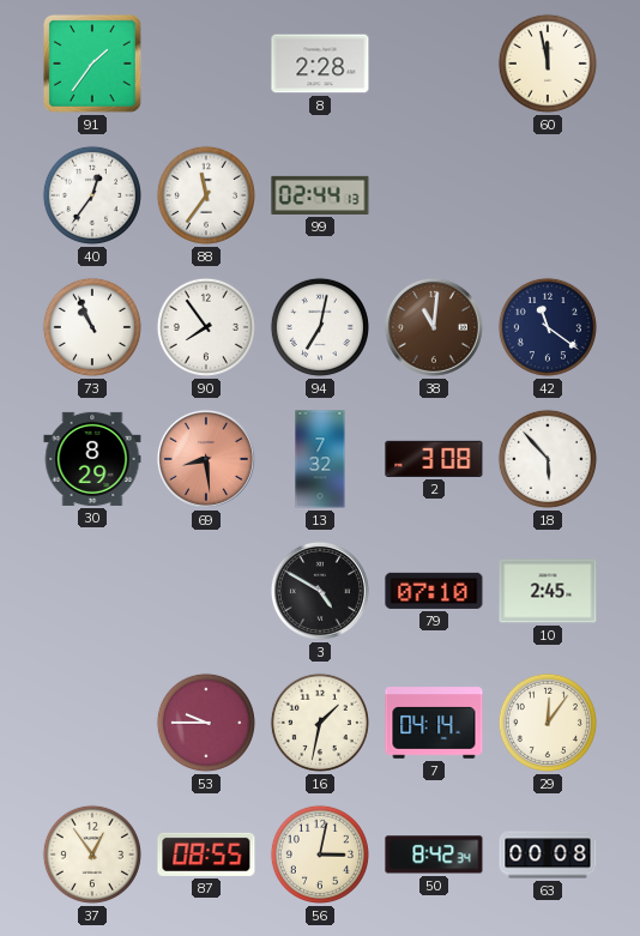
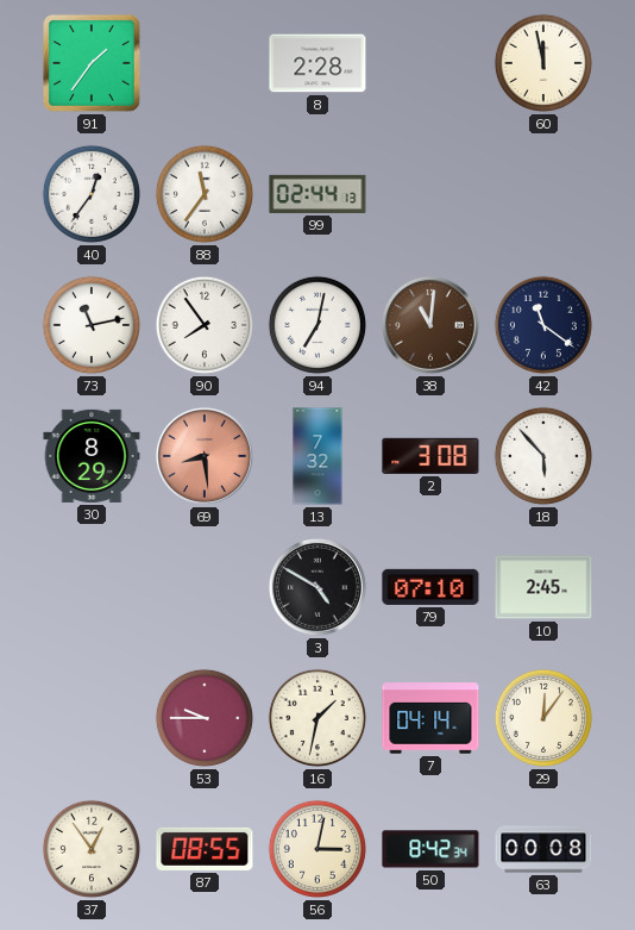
73: 10:56 -> 11:13 (92, 325)
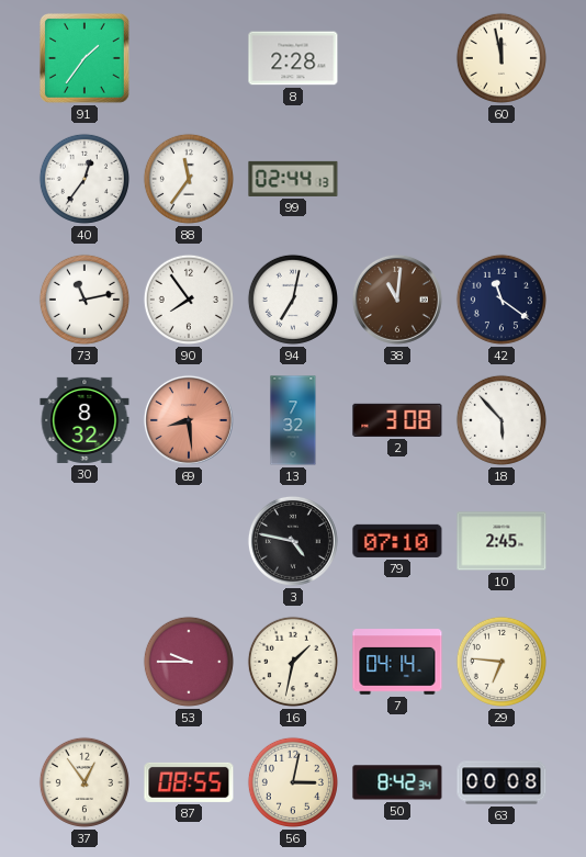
30: 8:29 -> 8:32 (84, 420)
3: 4:50 -> 4:47 (293, 541)
29: 12:06 -> 6:46 (502, 662)
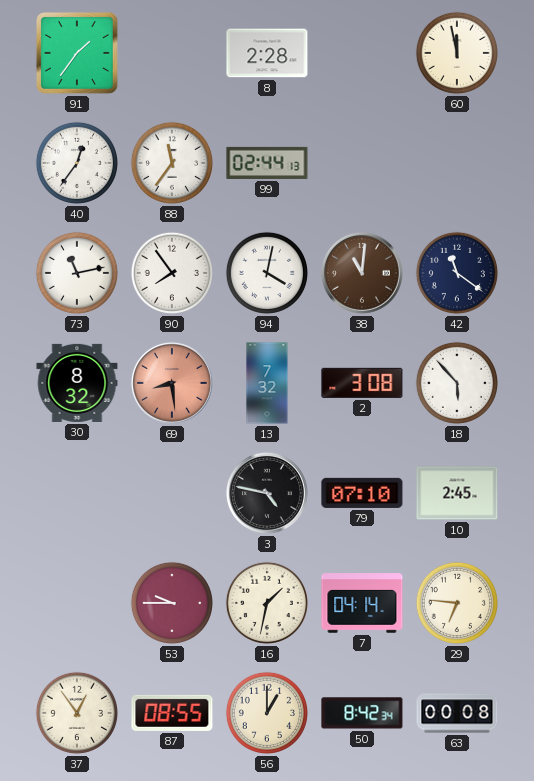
94: 7:02 -> 4:02 (267, 273)
56: 3:02 -> 1:00 (267, 713)
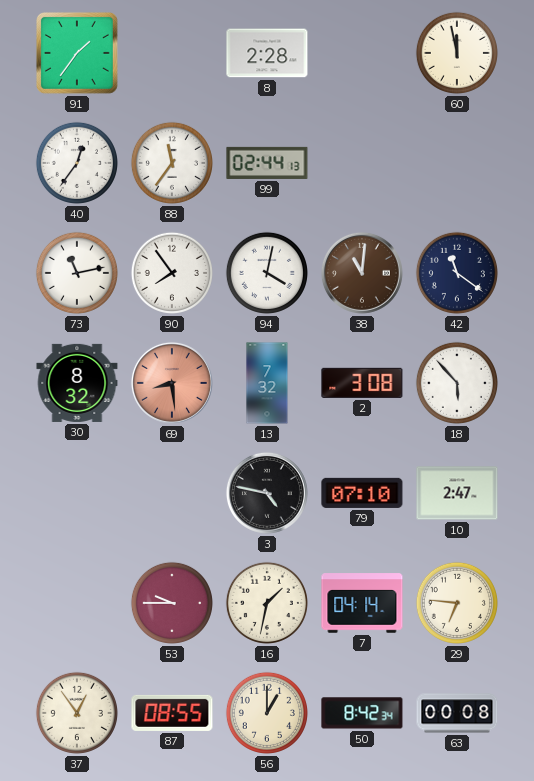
10: 2:45 -> 2:47 (457, 493)
